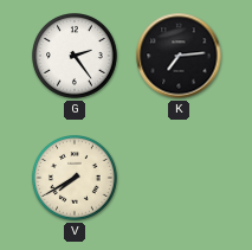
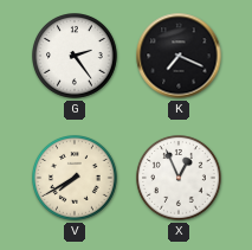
K: 7:14 -> 7:19 (179, 56)
X: none -> 12:56 (180, 179)
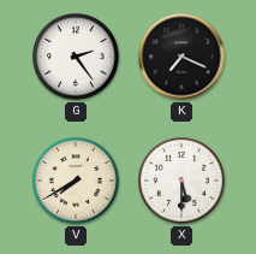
X: 12:56 -> 5:30 (183, 182)
